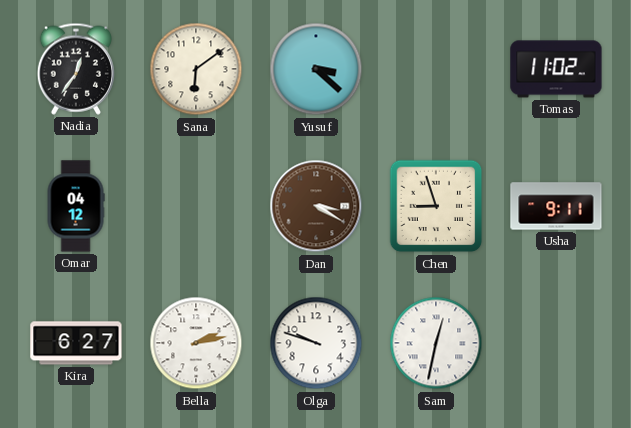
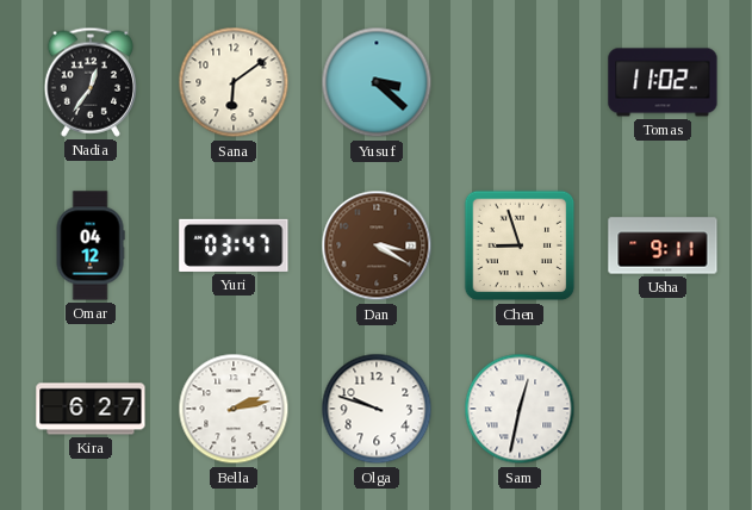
Yuri: none -> 03:47 (234, 245)
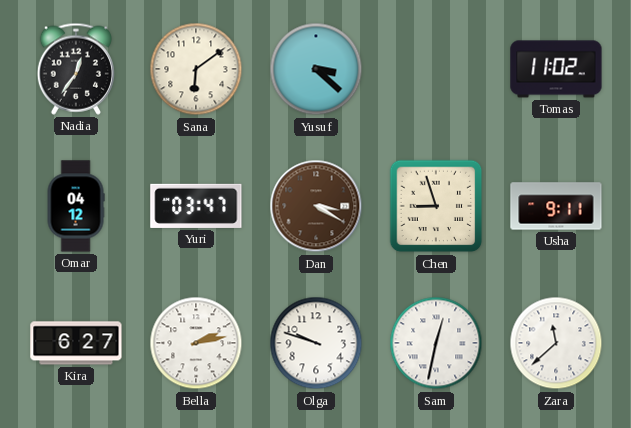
Zara: none -> 11:38 (556, 343)
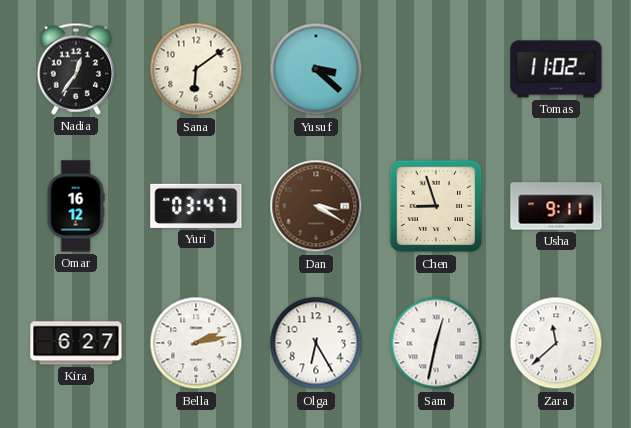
Omar: 04:12 -> 16:12 (76, 206)
Olga: 9:48 -> 6:25 (316, 343)
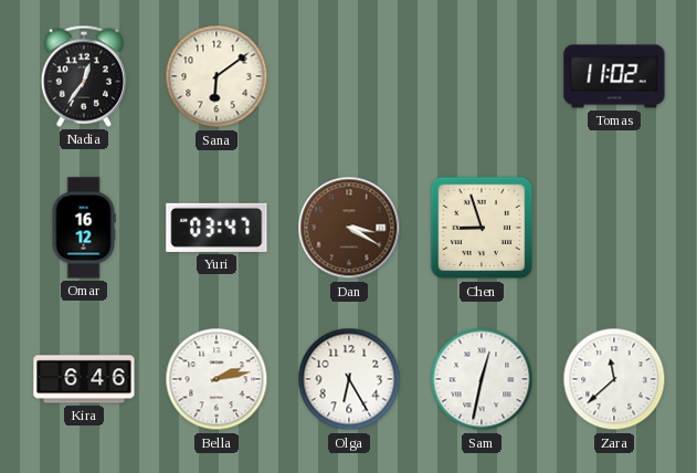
Yusuf: 3:22 -> none (316, 69)
Usha: 9:11 -> none (556, 206)
Kira: 6:27 -> 6:46 (84, 379)
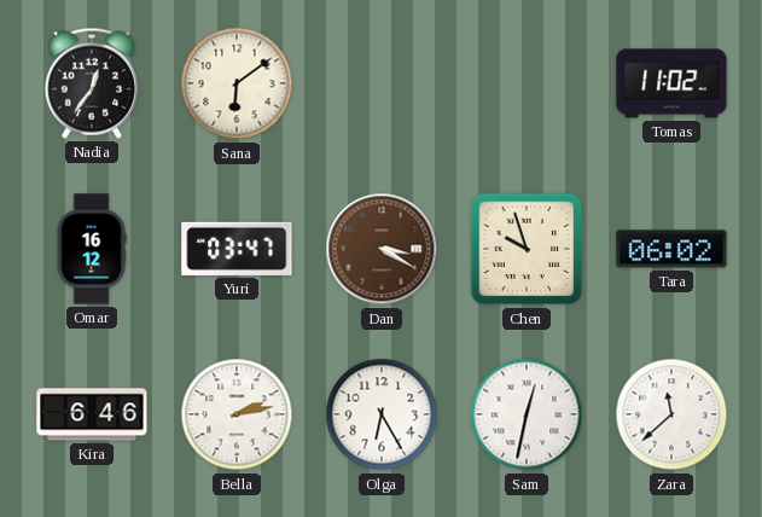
Chen: 8:57 -> 9:57 (527, 249)
Tara: none -> 06:02 (671, 249)
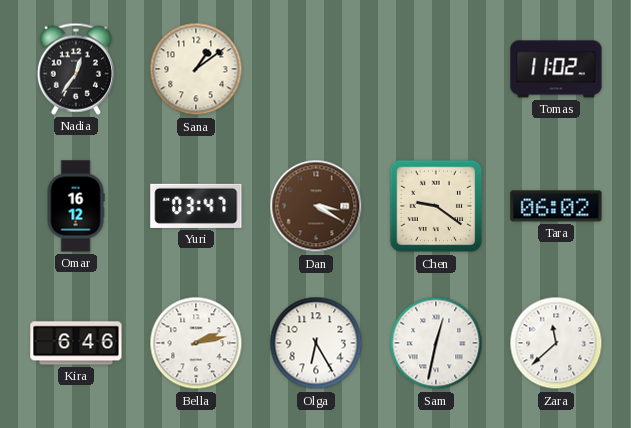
Sana: 6:09 -> 1:09 (196, 69)
Chen: 9:57 -> 9:21 (436, 206)
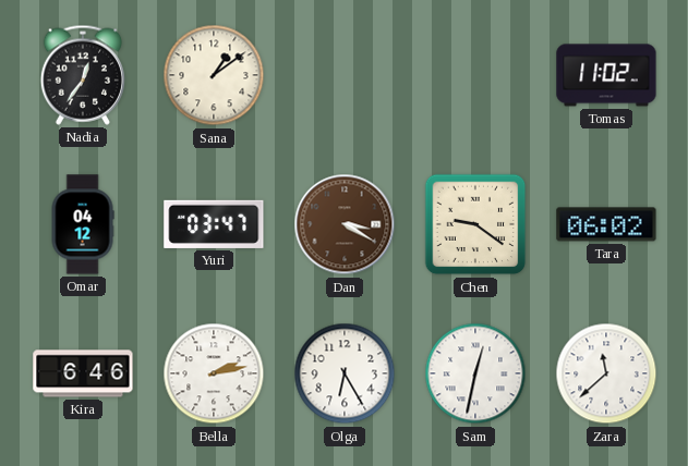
Omar: 16:12 -> 04:12 (83, 224)
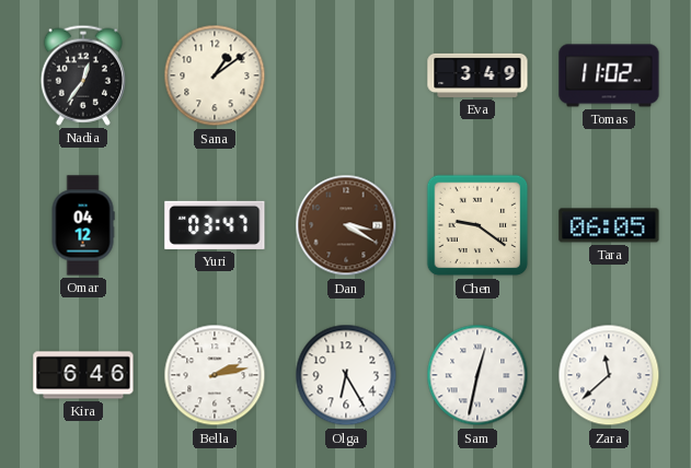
Eva: none -> 3:49 (477, 75)
Tara: 06:02 -> 06:05 (609, 225)
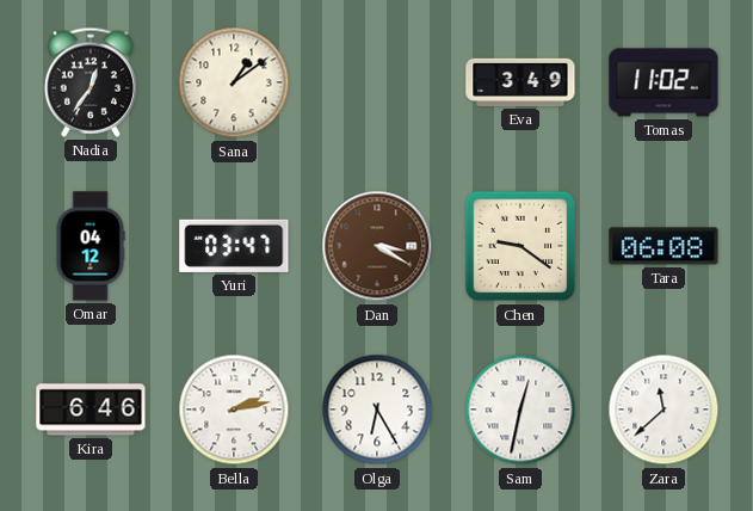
Tara: 06:05 -> 06:08 (663, 246)
